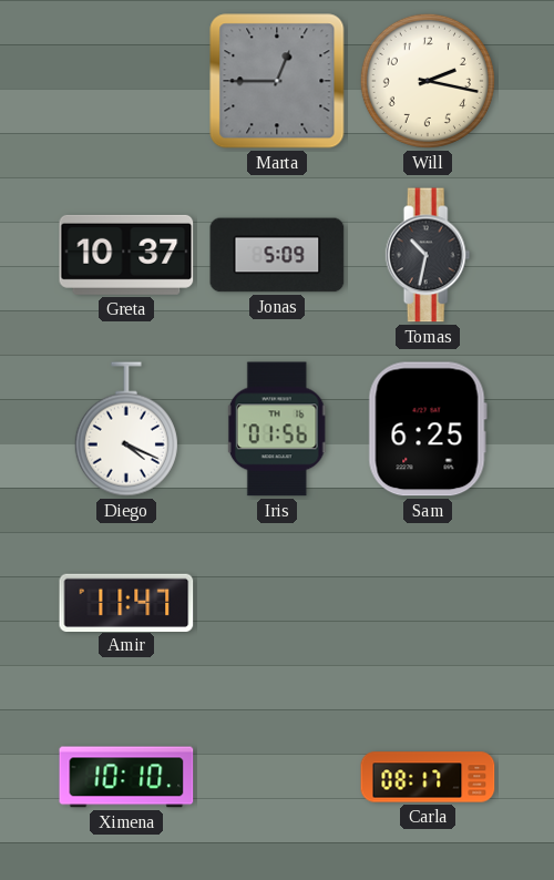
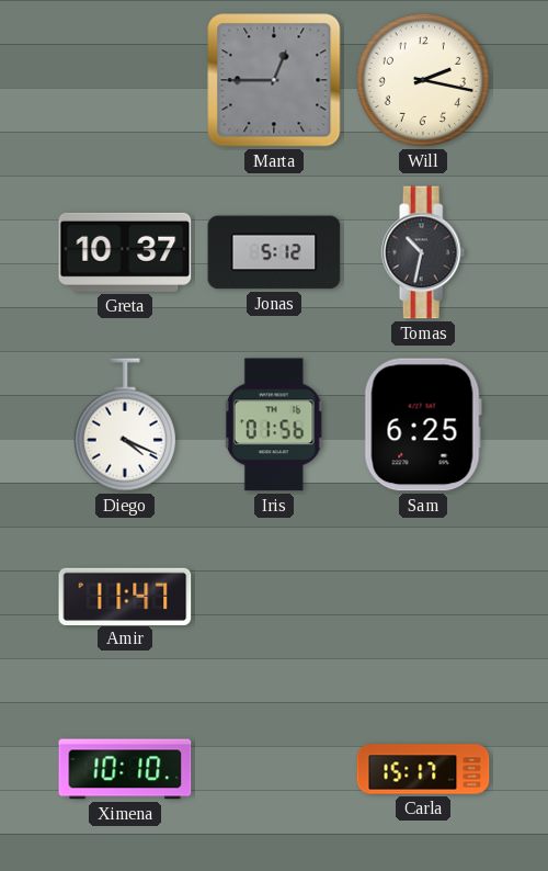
Jonas: 5:09 -> 5:12 (274, 252)
Carla: 08:17 -> 15:17 (423, 769)
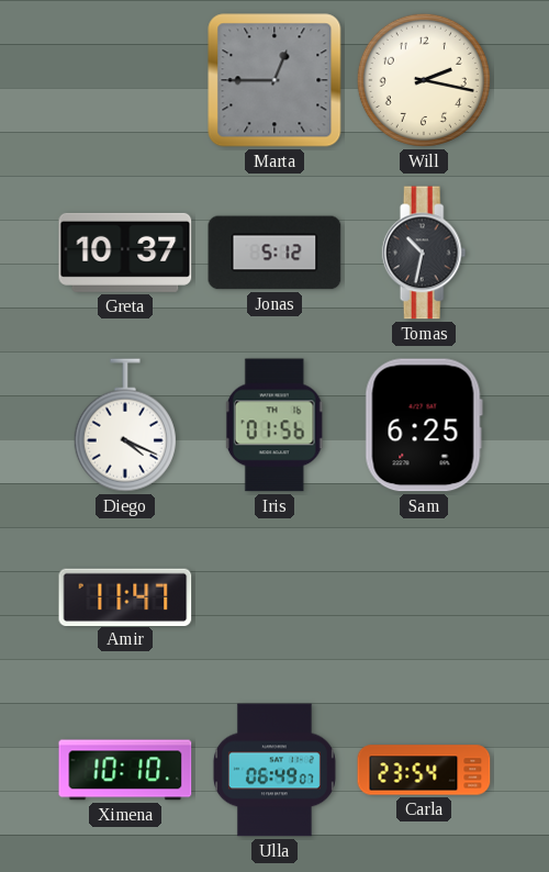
Ulla: none -> 06:49 (274, 770)
Carla: 15:17 -> 23:54 (424, 770)
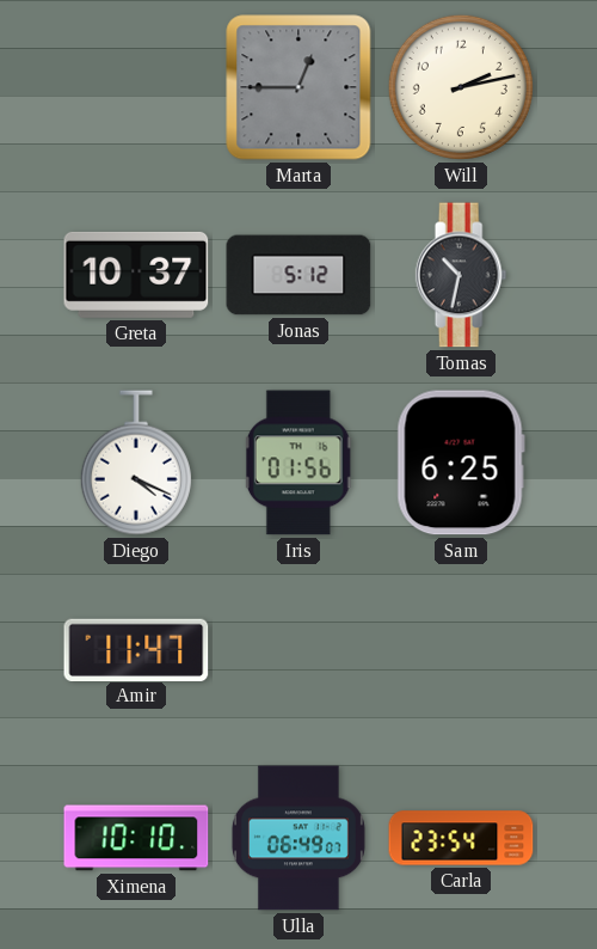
Will: 2:17 -> 2:13 (461, 87)
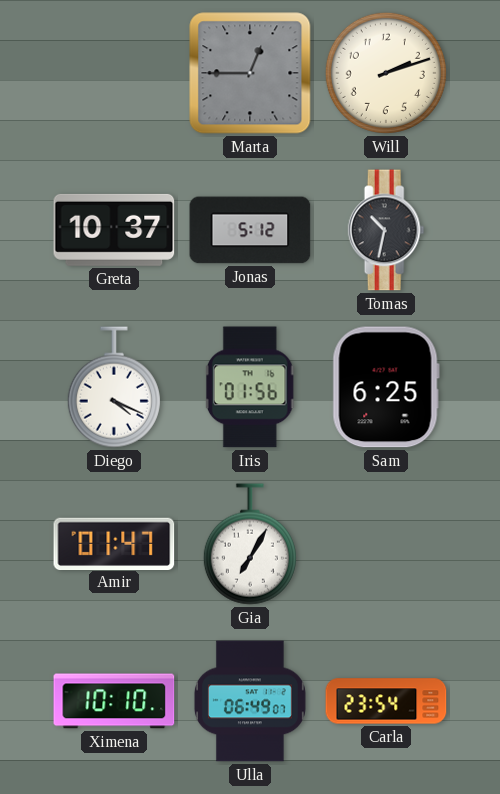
Will: 2:13 -> 2:12 (386, 73)
Amir: 11:47 -> 01:47 (114, 543)
Gia: none -> 7:05 (250, 544)
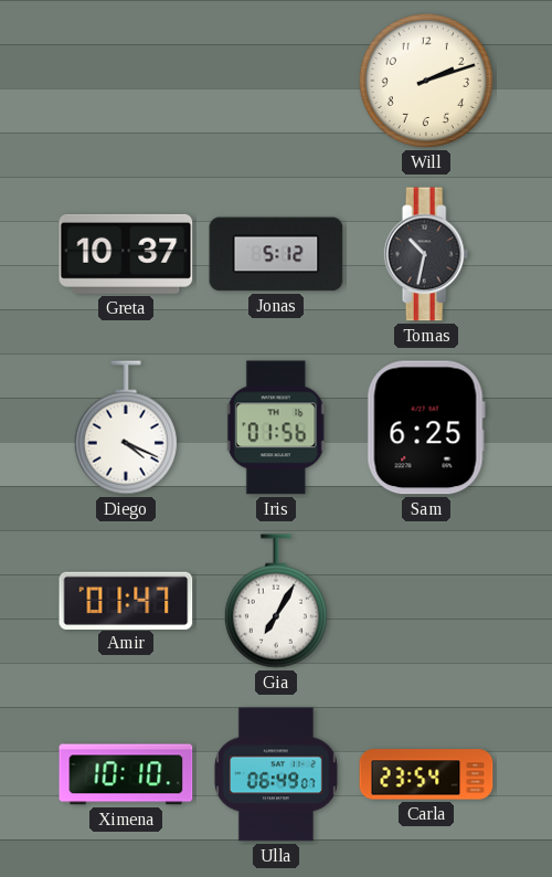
Marta: 12:45 -> none (250, 73)
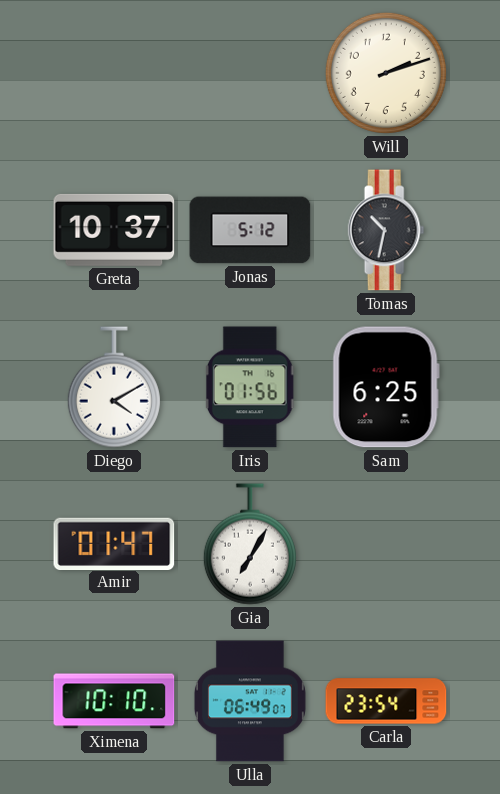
Diego: 4:19 -> 4:10 (114, 387)
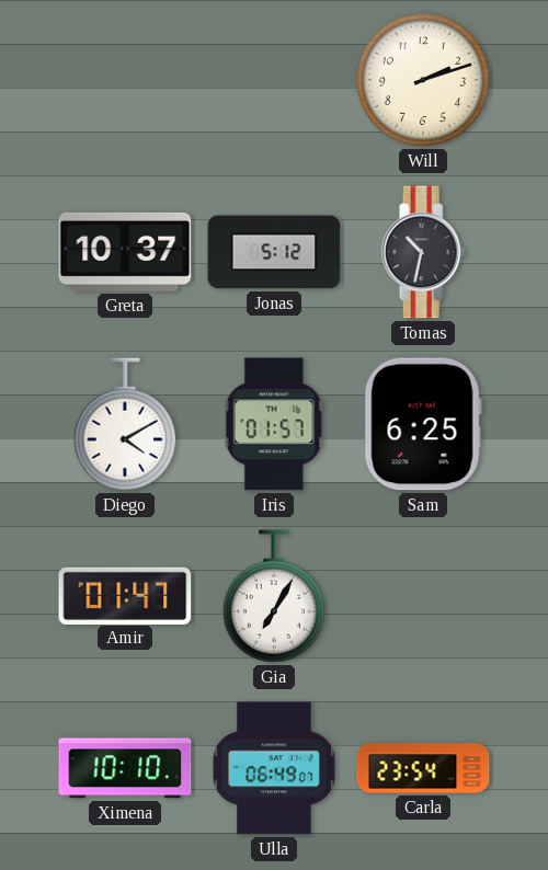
Iris: 01:56 -> 01:57 (274, 424)
